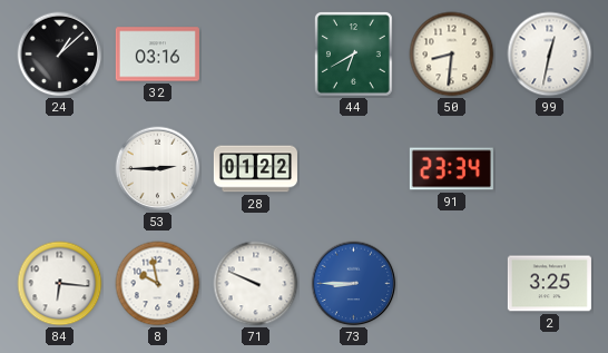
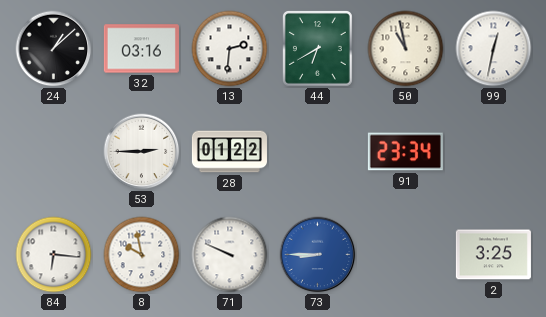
13: none -> 2:31 (230, 49)
50: 8:31 -> 10:58 (406, 49)
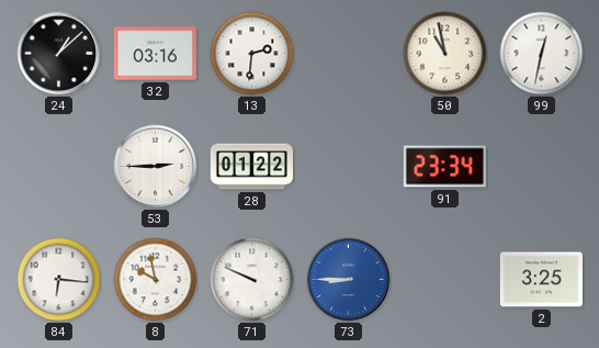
44: 6:40 -> none (317, 49)
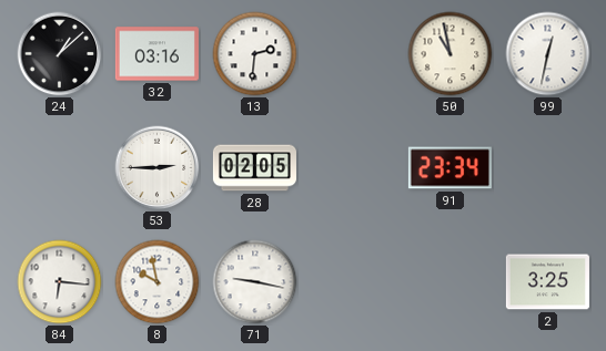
28: 01:22 -> 02:05 (254, 168)
71: 9:49 -> 9:17 (255, 282)
73: 8:45 -> none (349, 280)
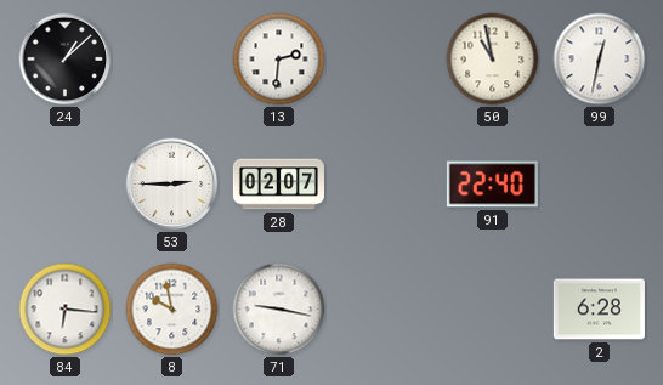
32: 03:16 -> none (156, 54)
28: 02:05 -> 02:07 (278, 185)
91: 23:34 -> 22:40 (492, 185)
2: 3:25 -> 6:28 (599, 310)
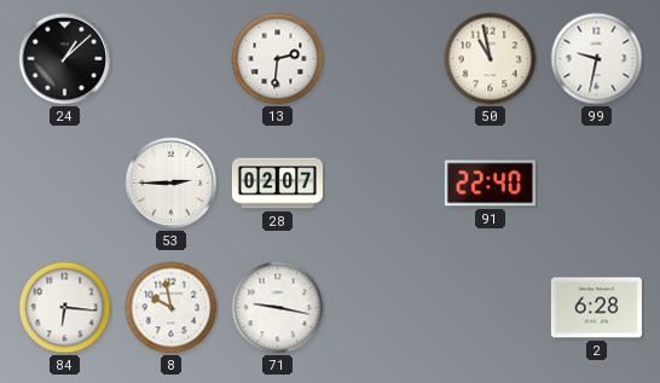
99: 12:32 -> 9:32 (597, 59)
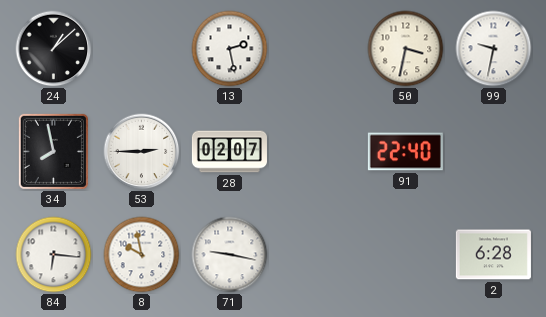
13: 2:31 -> 2:28 (230, 49)
50: 10:58 -> 3:32 (406, 49)
34: none -> 7:58 (53, 151)
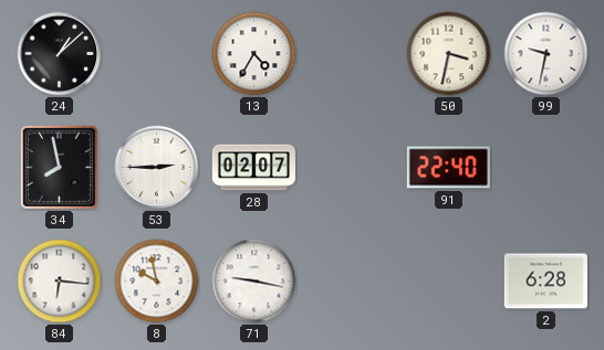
13: 2:28 -> 4:35 (254, 54)
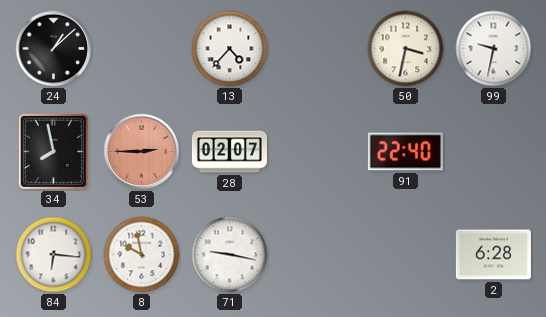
13: 4:35 -> 4:37 (230, 49)
53 dial: white -> salmon (142, 152)
